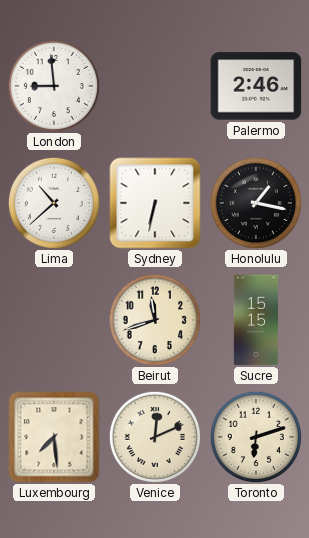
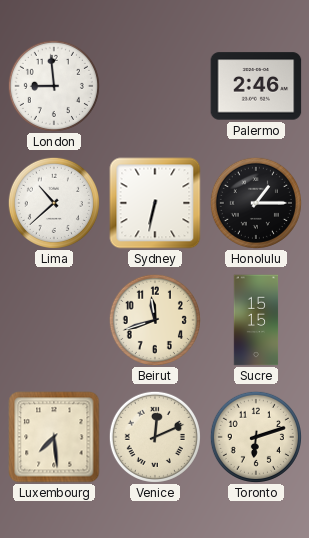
Honolulu: 1:17 -> 1:15 (256, 203)
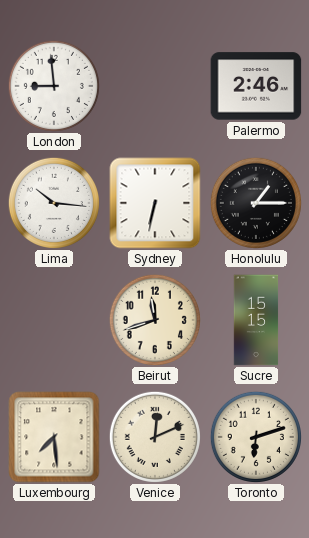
Lima: 10:38 -> 10:16 (54, 203)
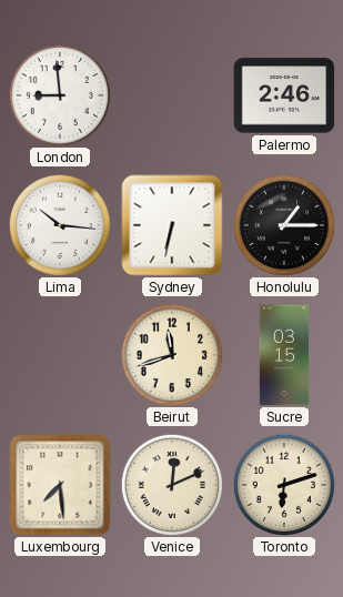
Sucre: 15:15 -> 03:15 (284, 355)
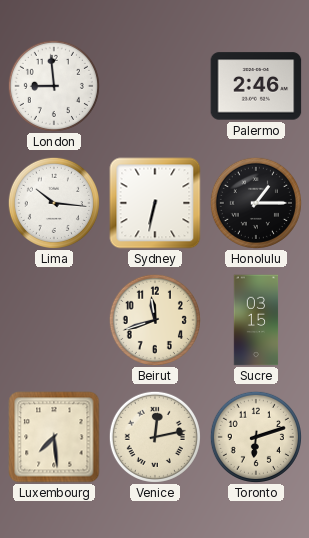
Venice: 12:11 -> 12:13 (155, 437)
